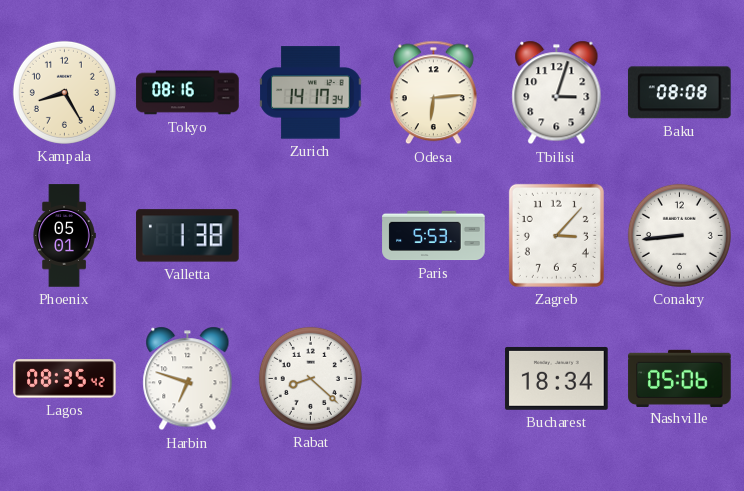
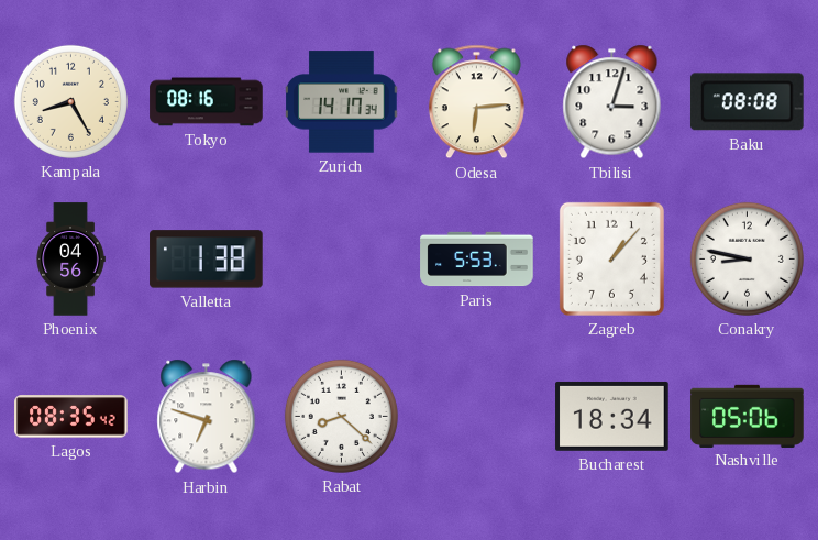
Phoenix: 05:01 -> 04:56 (70, 260)
Zagreb: 3:07 -> 1:07 (611, 258)
Conakry: 8:44 -> 8:47 (747, 258)
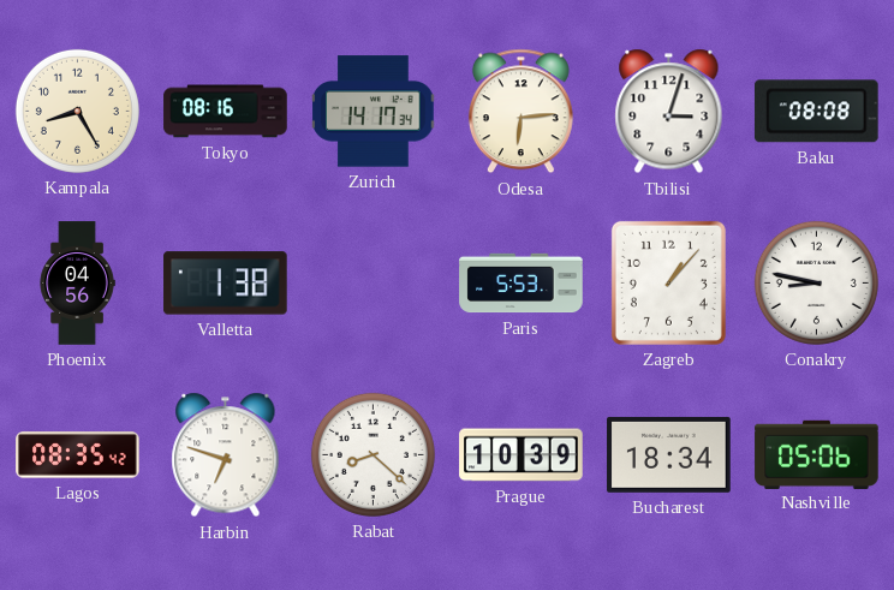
Prague: none -> 10:39 (521, 455)
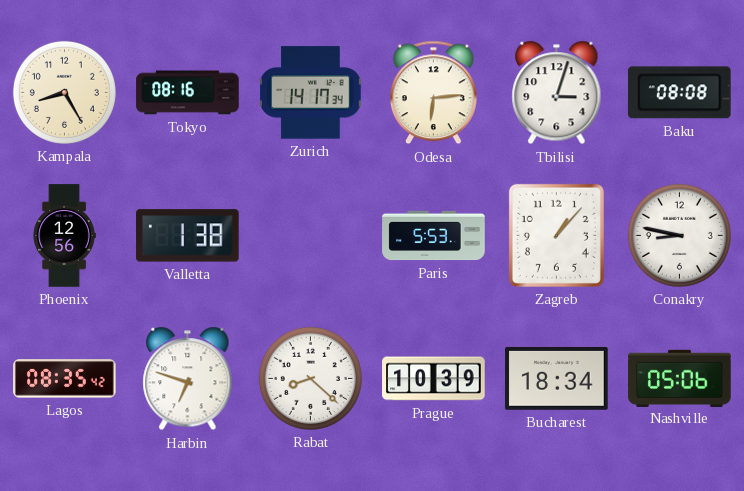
Phoenix: 04:56 -> 12:56 (64, 236)
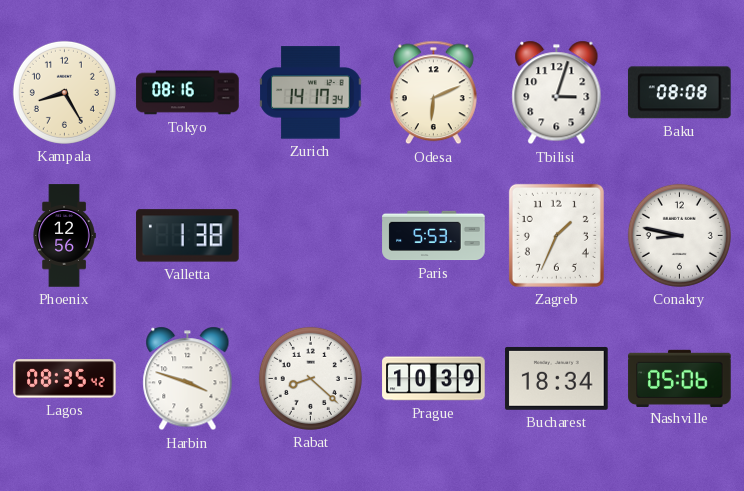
Odesa: 6:14 -> 6:11 (433, 93)
Zagreb: 1:07 -> 1:34 (556, 235)
Harbin: 6:48 -> 3:48 (188, 379)
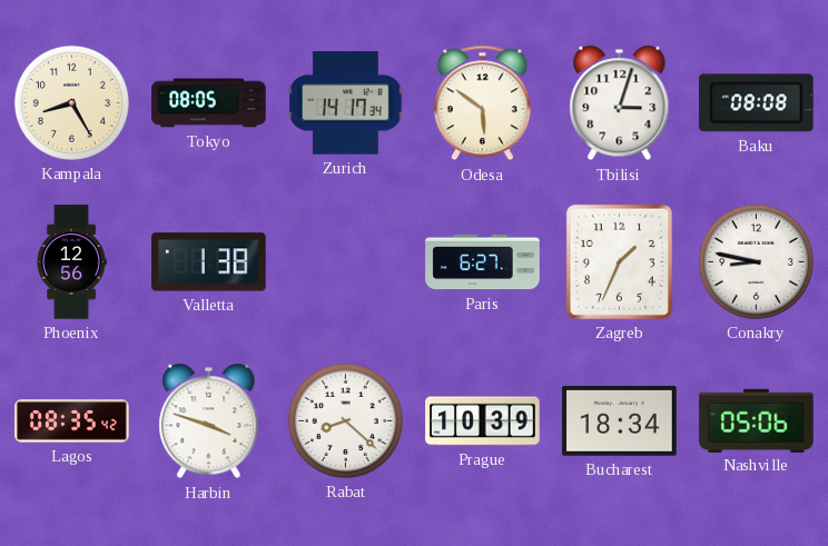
Tokyo: 08:16 -> 08:05 (209, 103)
Odesa: 6:11 -> 5:51 (482, 103)
Paris: 5:53 -> 6:27 (483, 262)
